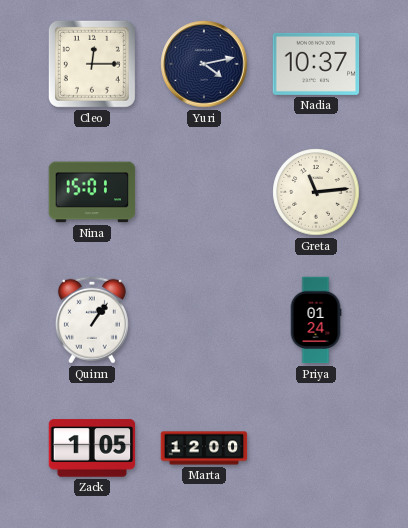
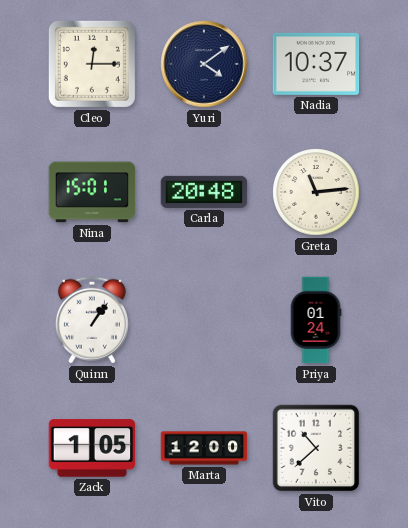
Yuri: 4:13 -> 4:09 (204, 64)
Carla: none -> 20:48 (204, 192)
Vito: none -> 10:38 (316, 448)
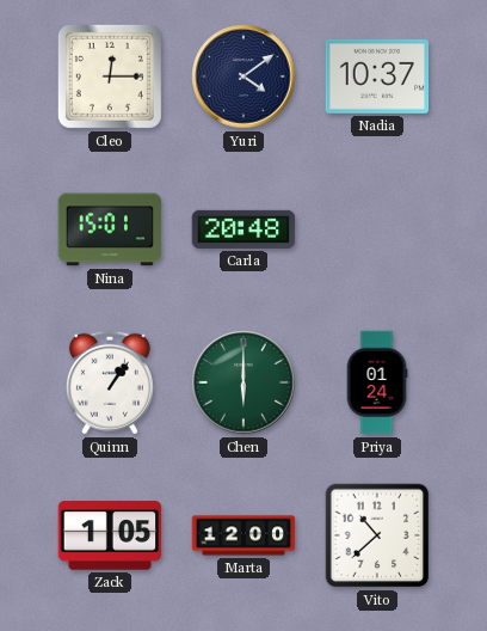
Greta: 11:14 -> none (316, 192)
Chen: none -> 6:00 (243, 382)
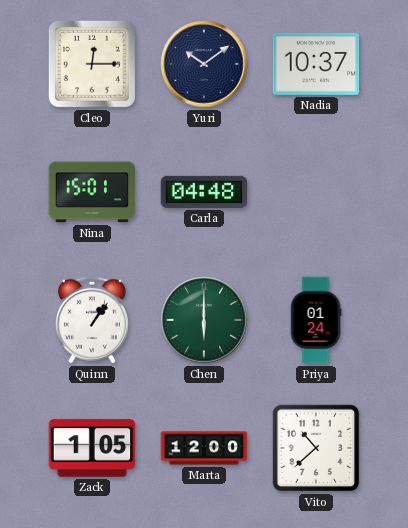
Yuri: 4:09 -> 10:09 (204, 64)
Carla: 20:48 -> 04:48 (204, 192)
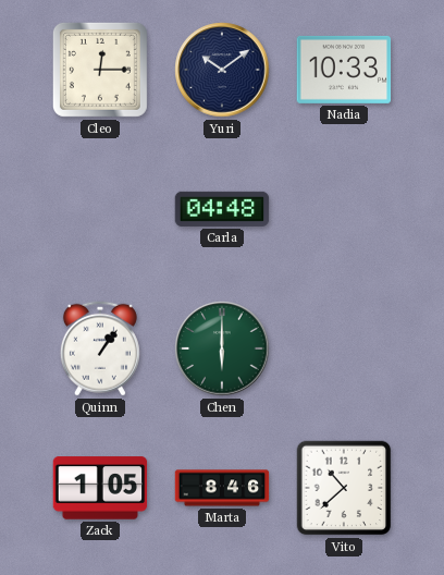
Nadia: 10:37 -> 10:33 (344, 70)
Nina: 15:01 -> none (92, 192)
Priya: 01:24 -> none (316, 320)
Marta: 12:00 -> 8:46 (222, 488)
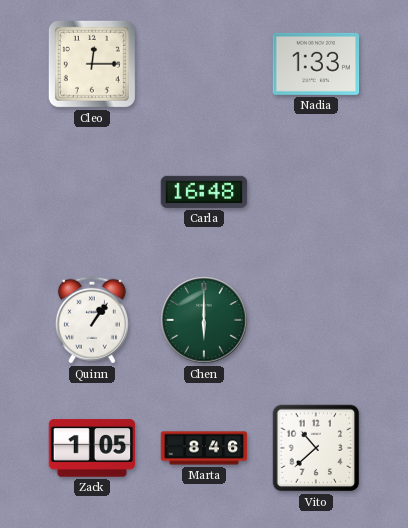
Yuri: 10:09 -> none (222, 70)
Nadia: 10:33 -> 1:33 (316, 64)
Carla: 04:48 -> 16:48 (204, 192)
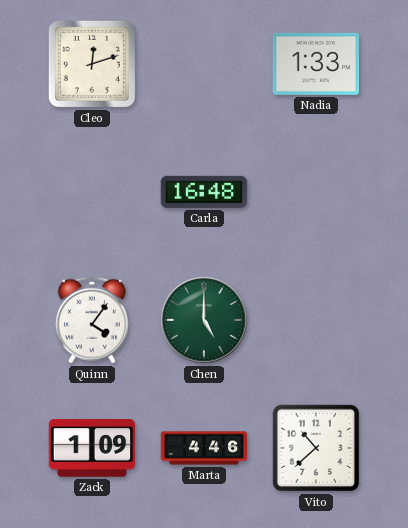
Cleo: 12:15 -> 12:12 (92, 64)
Quinn: 1:06 -> 4:06 (92, 320)
Chen: 6:00 -> 5:00 (204, 320)
Zack: 1:05 -> 1:09 (92, 448)
Marta: 8:46 -> 4:46 (204, 448)
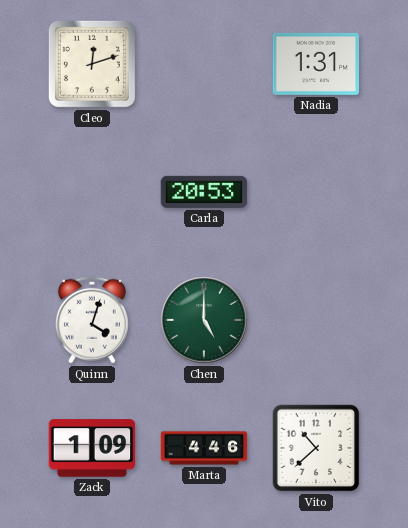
Nadia: 1:33 -> 1:31 (316, 64)
Carla: 16:48 -> 20:53 (204, 192)
Quinn: 4:06 -> 4:03 (92, 320)
